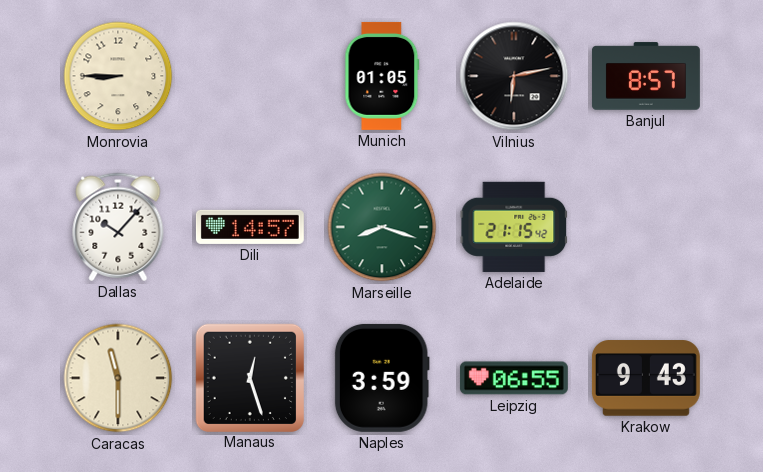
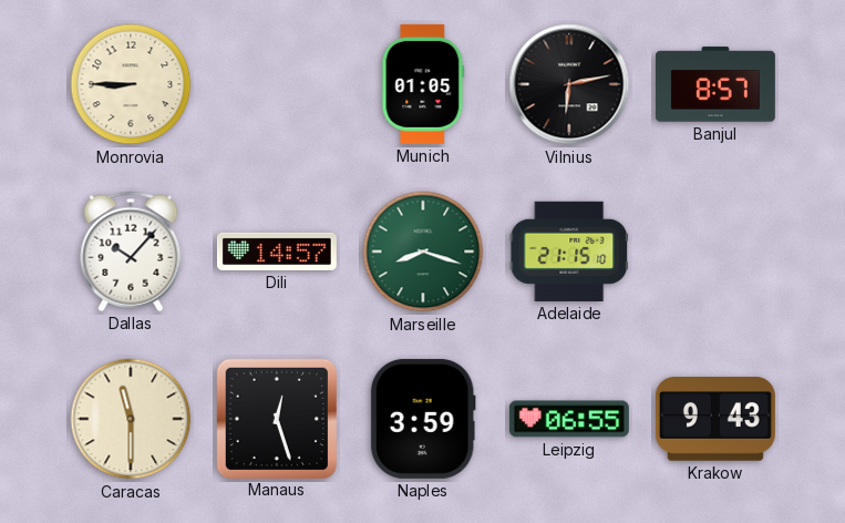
Adelaide: 21:15:42 -> 21:15:10 (569, 252)
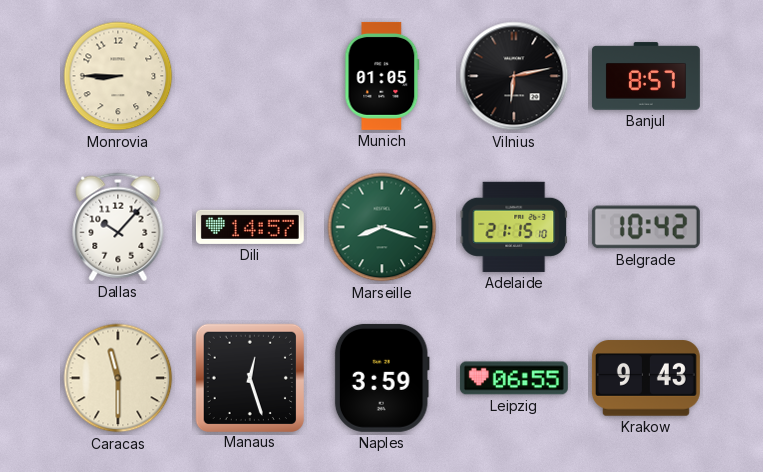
Belgrade: none -> 10:42 (646, 227)
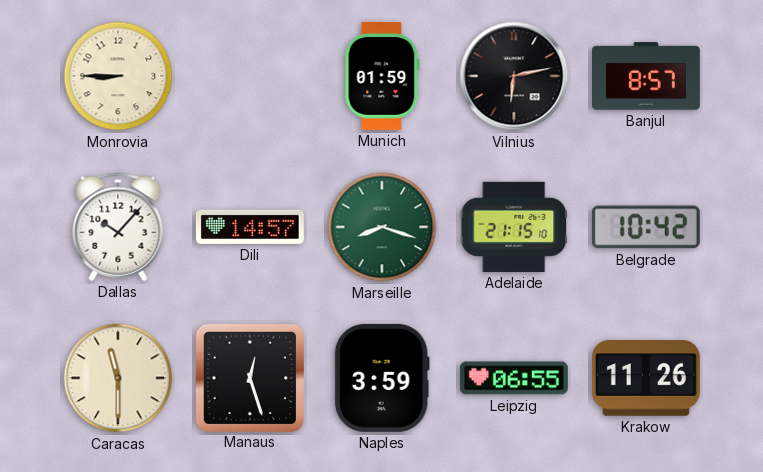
Munich: 01:05 -> 01:59 (382, 76)
Krakow: 9:43 -> 11:26 (646, 378)
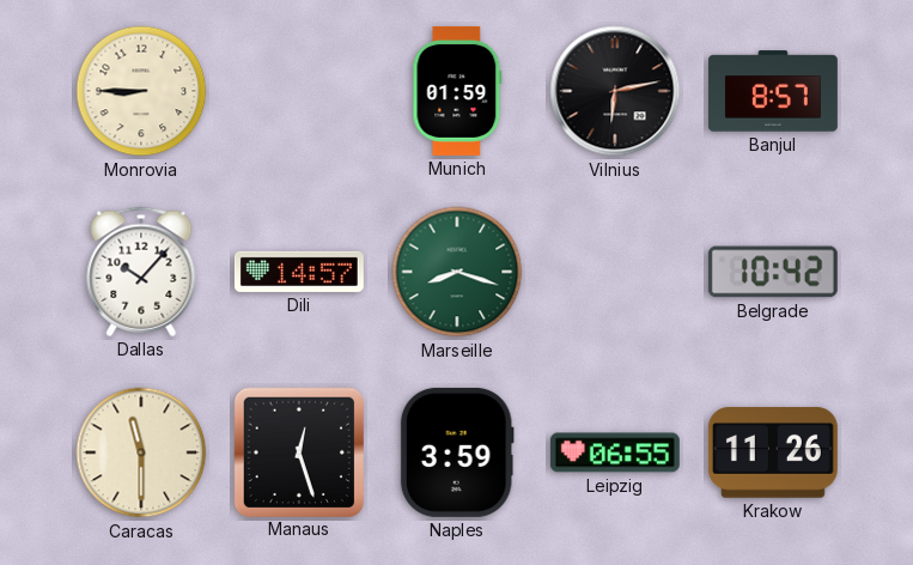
Adelaide: 21:15 -> none (514, 227)
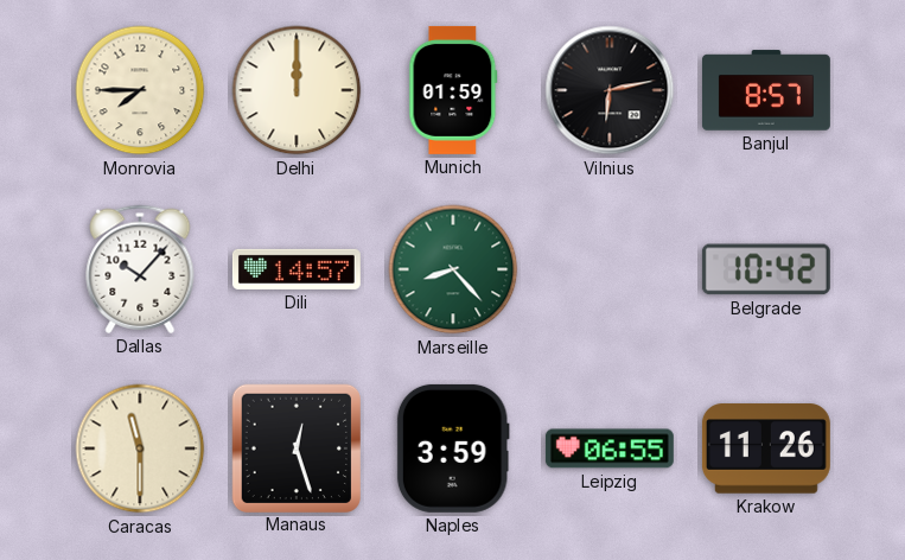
Monrovia: 8:45 -> 7:45 (140, 90)
Delhi: none -> 12:00 (297, 90)
Marseille: 8:18 -> 8:23 (453, 269)
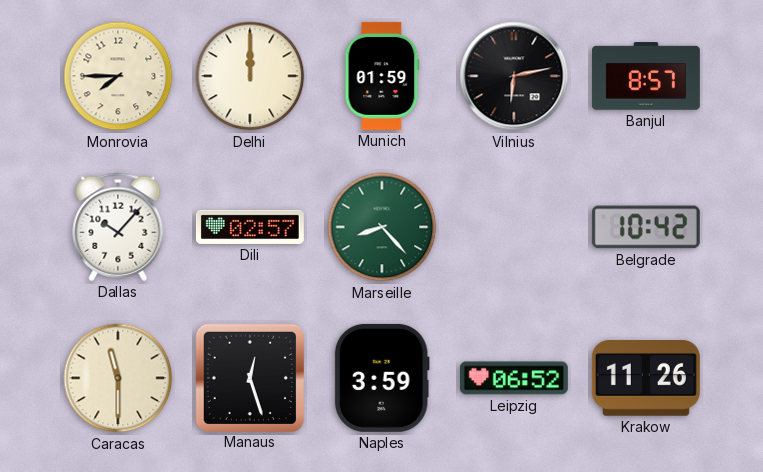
Dili: 14:57 -> 02:57 (250, 227)
Leipzig: 06:55 -> 06:52 (514, 378)
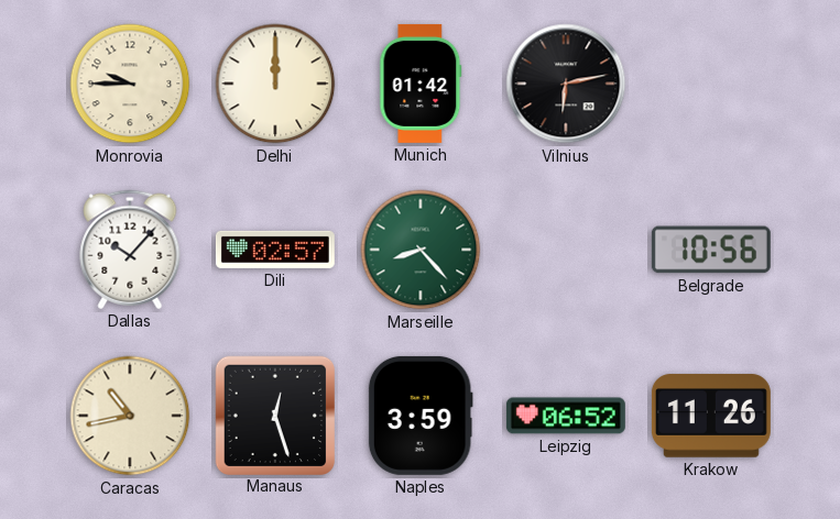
Monrovia: 7:45 -> 9:45 (130, 84)
Munich: 01:59 -> 01:42 (421, 84)
Banjul: 8:57 -> none (646, 76)
Belgrade: 10:42 -> 10:56 (711, 250)
Caracas: 11:30 -> 10:43 (130, 416)
